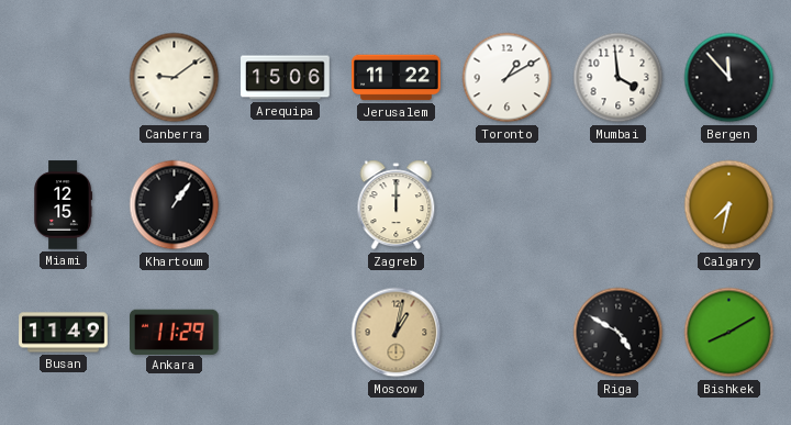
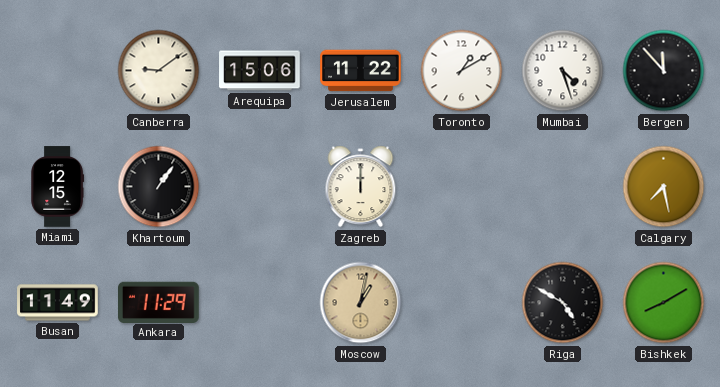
Mumbai: 3:59 -> 4:27 (563, 71)
Calgary: 7:32 -> 7:28 (664, 187)
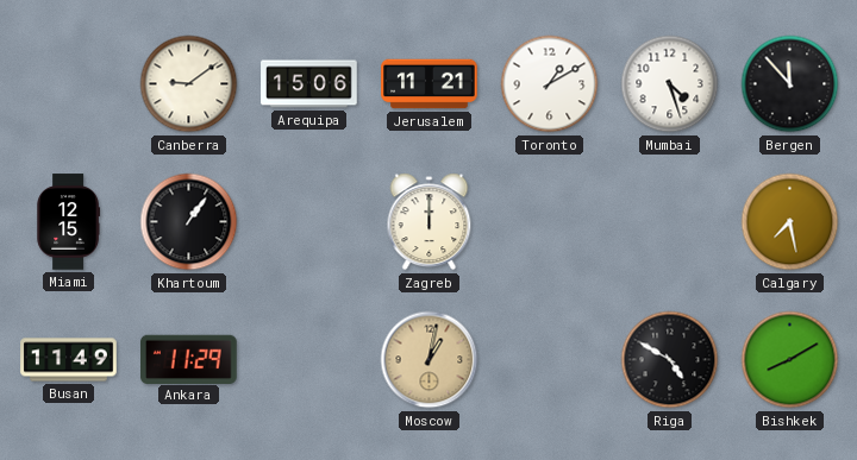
Jerusalem: 11:22 -> 11:21 (430, 84)
